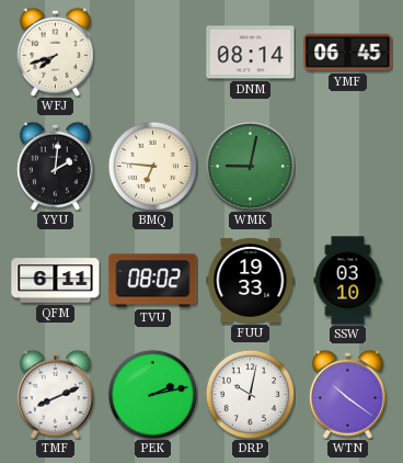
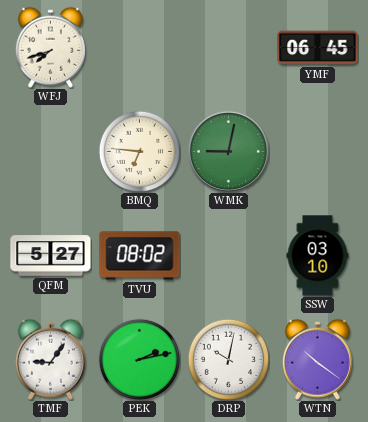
DNM: 08:14 -> none (251, 53)
YYU: 2:01 -> none (55, 166)
QFM: 6:11 -> 5:27 (51, 256)
FUU: 19:33 -> none (251, 280)
TMF: 8:11 -> 9:06 (50, 359)
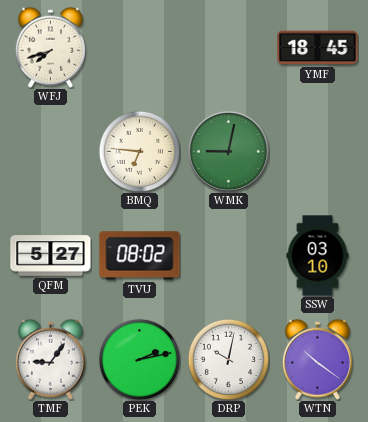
YMF: 06:45 -> 18:45 (318, 48)
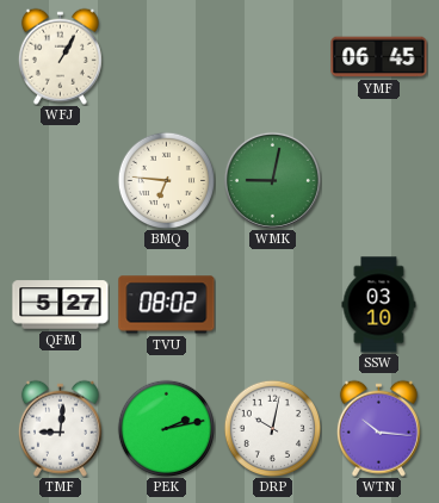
WFJ: 7:42 -> 1:05 (60, 56)
YMF: 18:45 -> 06:45 (379, 57)
TMF: 9:06 -> 9:01 (60, 428)
WTN: 10:21 -> 10:16 (378, 428)
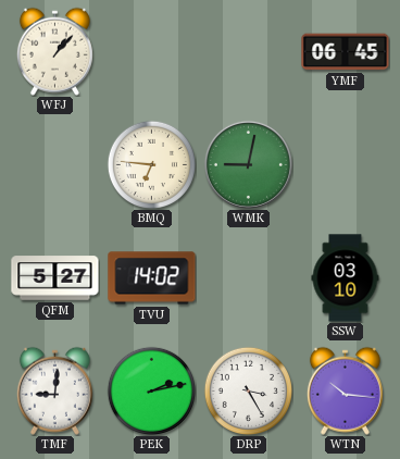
WFJ: 1:05 -> 1:07 (54, 51)
TVU: 08:02 -> 14:02 (152, 278)
DRP: 10:02 -> 3:25 (248, 390)
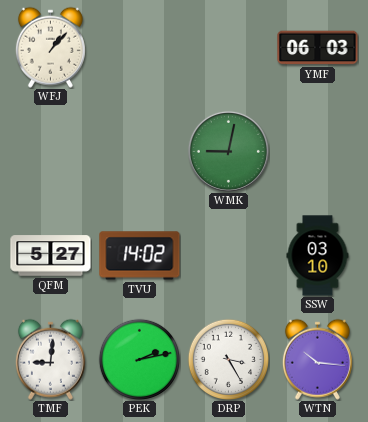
YMF: 06:45 -> 06:03 (318, 48)
BMQ: 6:46 -> none (151, 164)
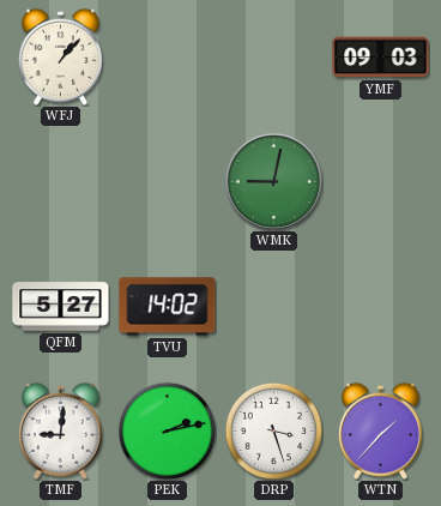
YMF: 06:03 -> 09:03 (381, 58)
SSW: 03:10 -> none (318, 256)
DRP: 3:25 -> 3:27 (273, 430)
WTN: 10:16 -> 1:37 (380, 430)
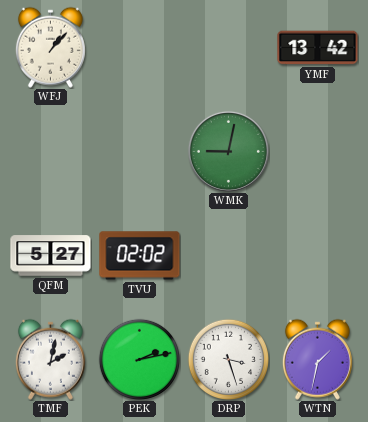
YMF: 09:03 -> 13:42 (318, 48)
TVU: 14:02 -> 02:02 (140, 256)
TMF: 9:01 -> 2:02 (50, 359)
WTN: 1:37 -> 1:32 (317, 359)
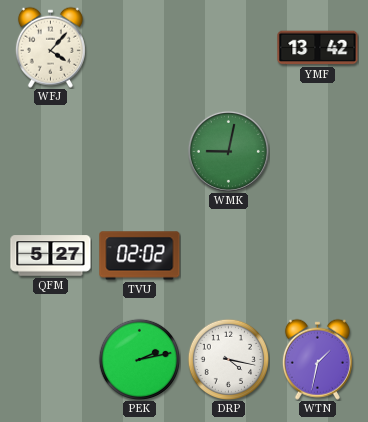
WFJ: 1:07 -> 4:07 (50, 47)
TMF: 2:02 -> none (50, 359)
DRP: 3:27 -> 4:17 (228, 359)
